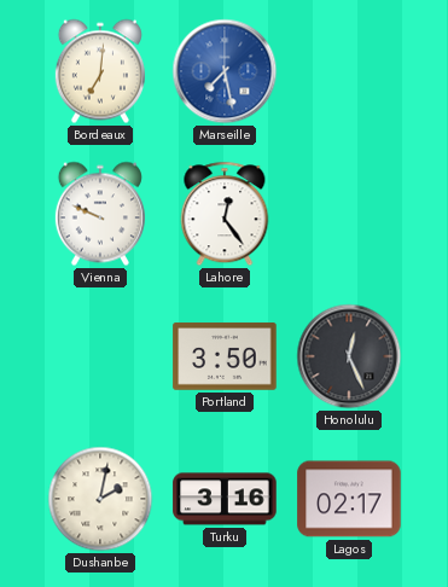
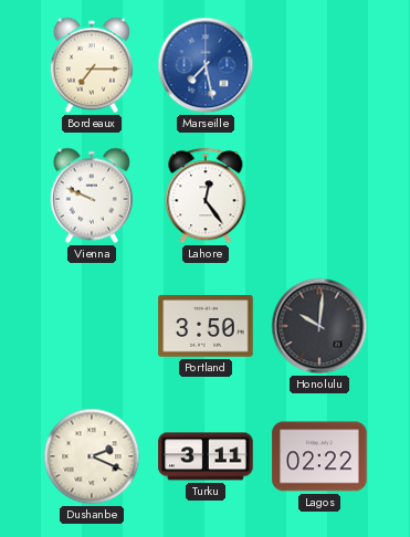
Bordeaux: 7:01 -> 7:15 (92, 65)
Honolulu: 12:26 -> 10:01 (319, 326)
Dushanbe: 2:02 -> 2:19 (92, 456)
Turku: 3:16 -> 3:11 (206, 456)
Lagos: 02:17 -> 02:22 (319, 456)
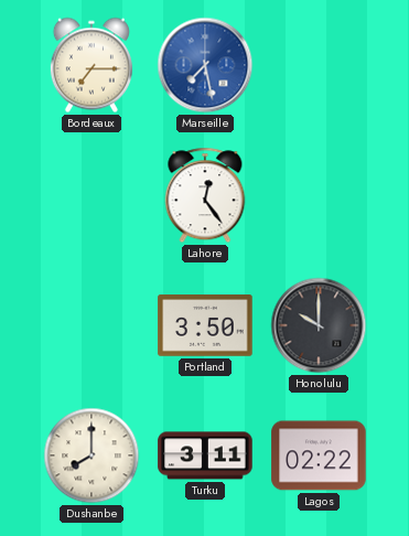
Vienna: 9:49 -> none (92, 196)
Honolulu: 10:01 -> 10:00 (319, 325)
Dushanbe: 2:19 -> 8:00 (92, 455)
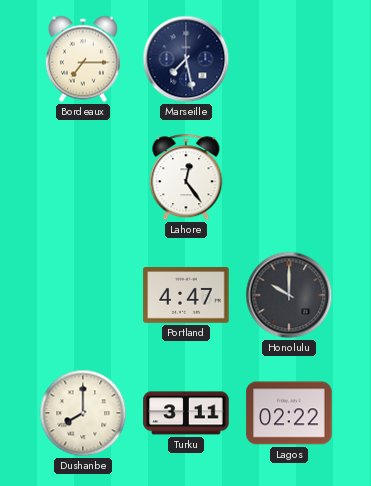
Marseille dial: blue -> navy (186, 59)
Portland: 3:50 -> 4:47 (186, 295)
